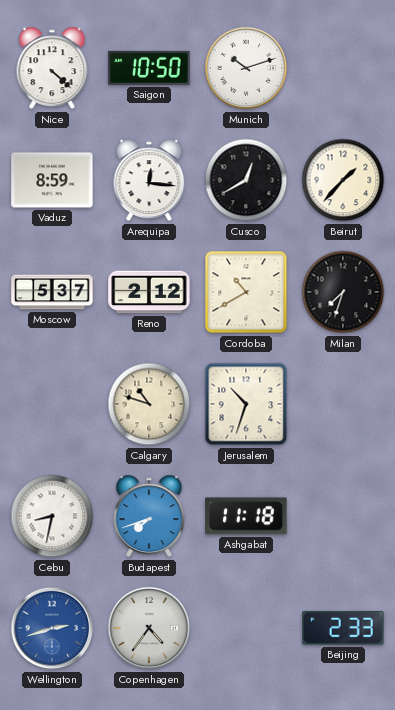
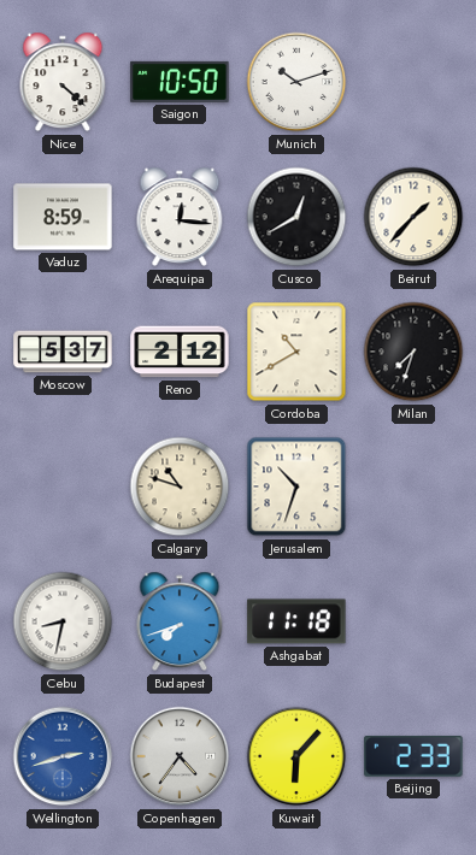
Kuwait: none -> 6:07 (296, 756)
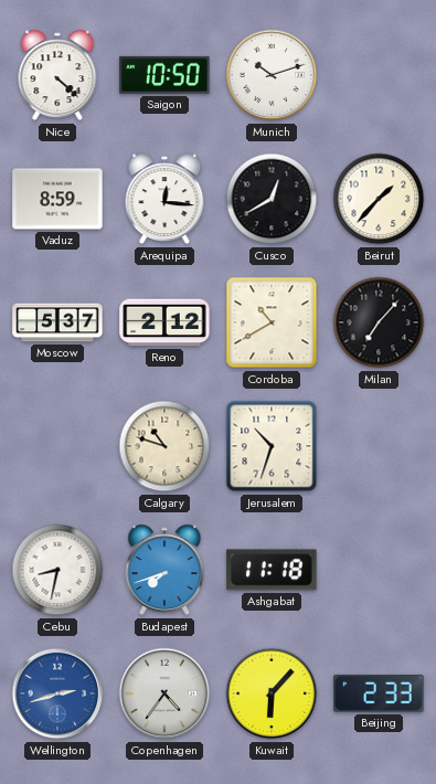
Milan: 7:33 -> 7:07 (379, 322)
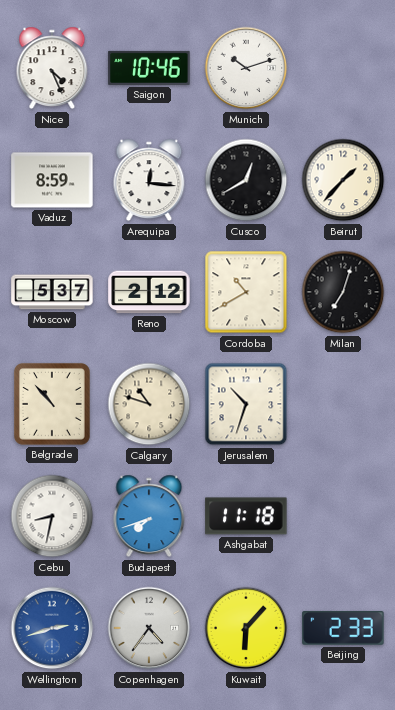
Nice: 4:22 -> 4:26 (52, 68)
Saigon: 10:50 -> 10:46 (149, 68)
Milan: 7:07 -> 7:03 (343, 292)
Belgrade: none -> 10:53 (52, 404)
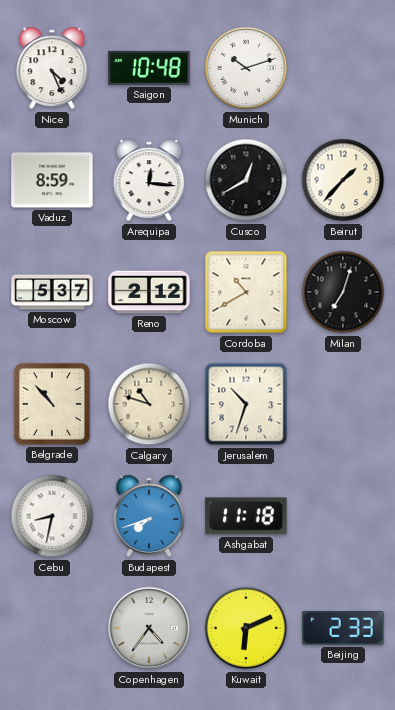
Saigon: 10:46 -> 10:48 (149, 68)
Wellington: 2:42 -> none (52, 628)
Kuwait: 6:07 -> 6:11 (246, 628)
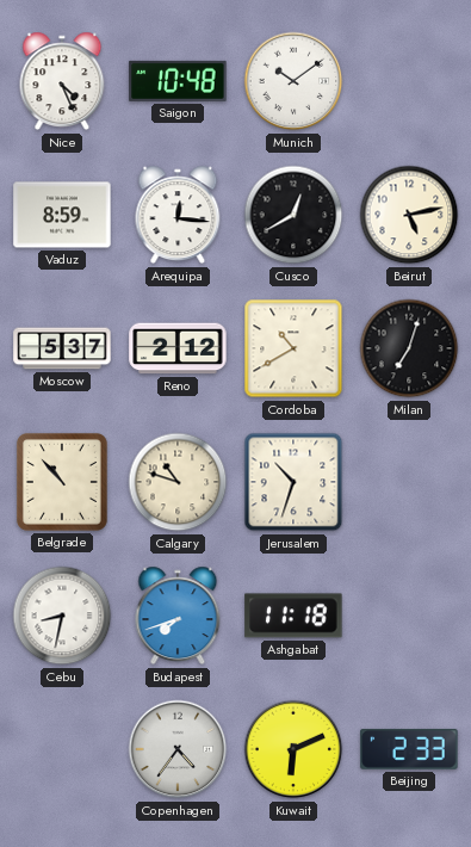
Munich: 10:12 -> 10:09 (293, 81)
Beirut: 1:37 -> 5:13 (409, 215)
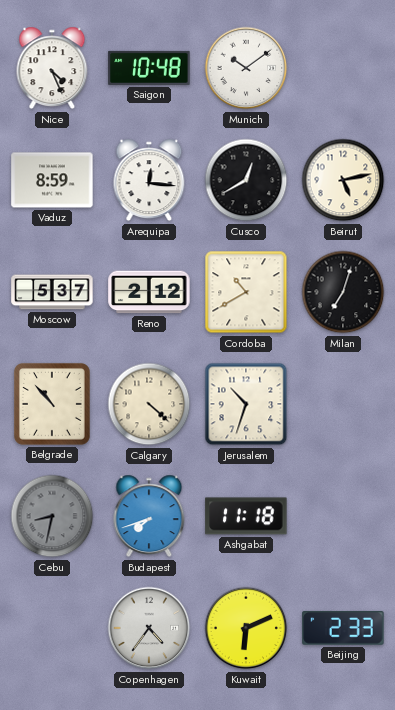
Calgary: 10:48 -> 4:22 (149, 404)
Cebu dial: white -> grey (52, 516)
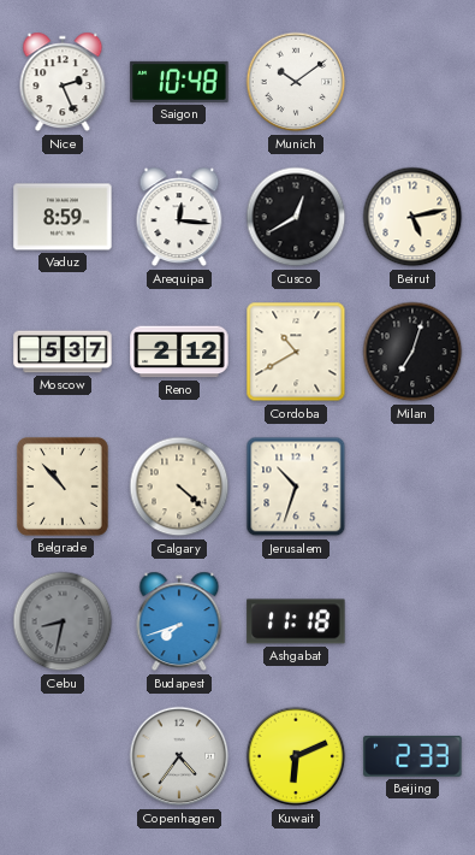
Nice: 4:26 -> 2:26 (63, 82)
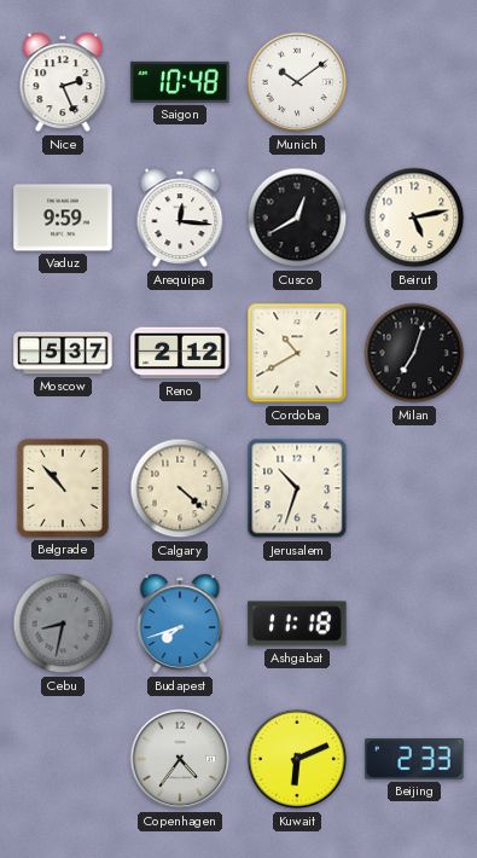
Vaduz: 8:59 -> 9:59 (63, 218)
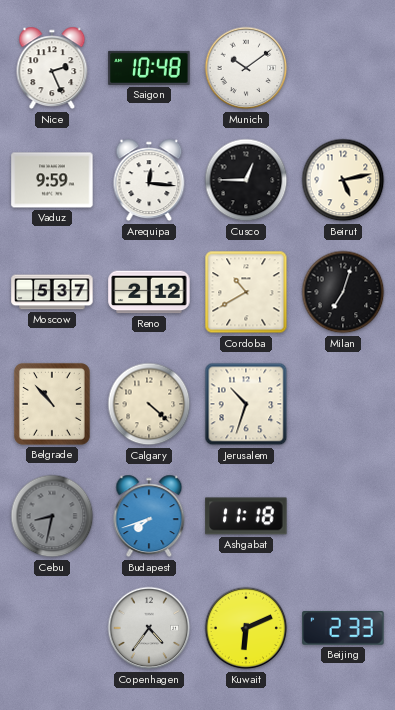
Cusco: 12:40 -> 12:45 (246, 180)
